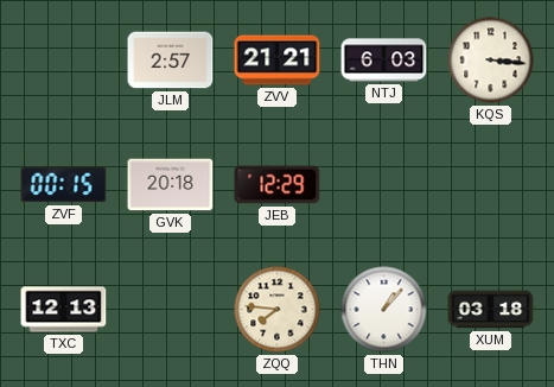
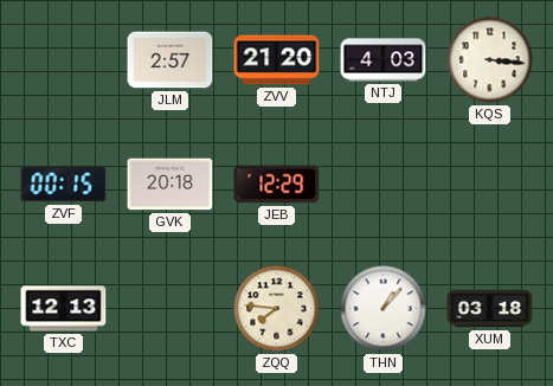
ZVV: 21:21 -> 21:20 (277, 60)
NTJ: 6:03 -> 4:03 (384, 60)
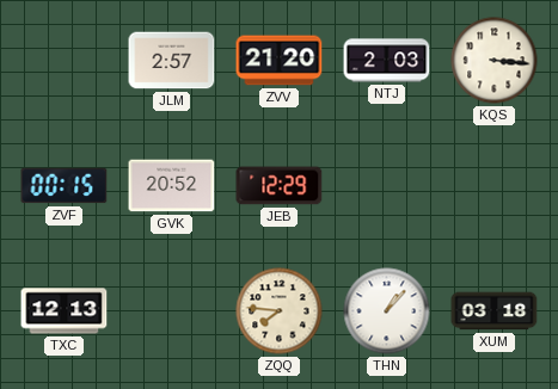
NTJ: 4:03 -> 2:03 (387, 61)
GVK: 20:18 -> 20:52 (172, 186)
